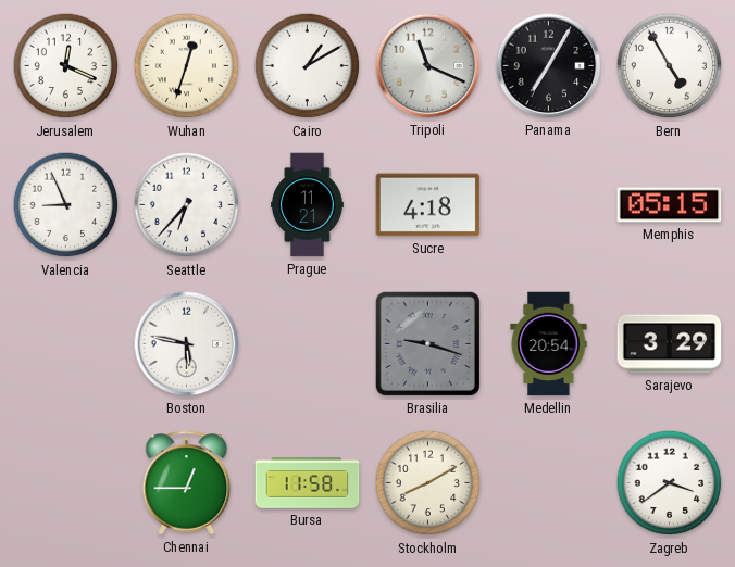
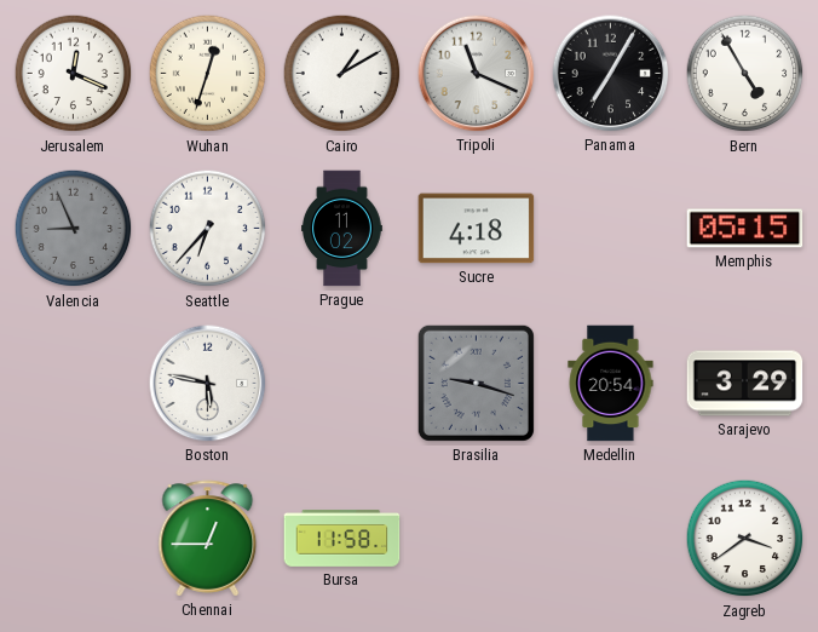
Valencia dial: white -> grey (74, 229)
Prague: 11:21 -> 11:02 (342, 229)
Stockholm: 8:10 -> none (428, 483)
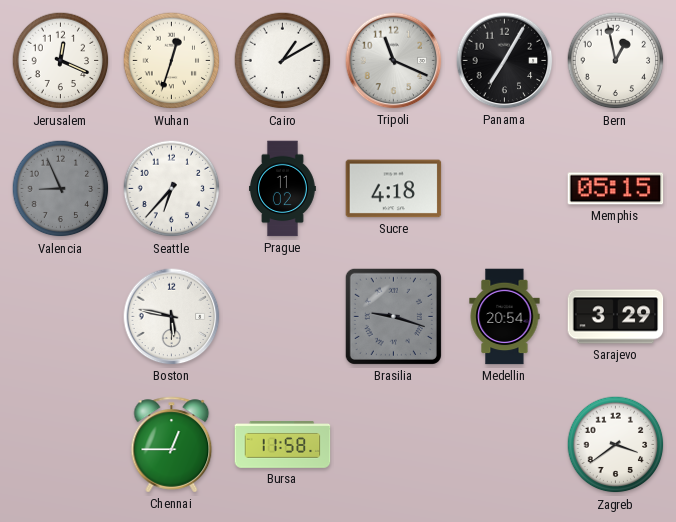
Bern: 4:55 -> 12:58 (616, 61)
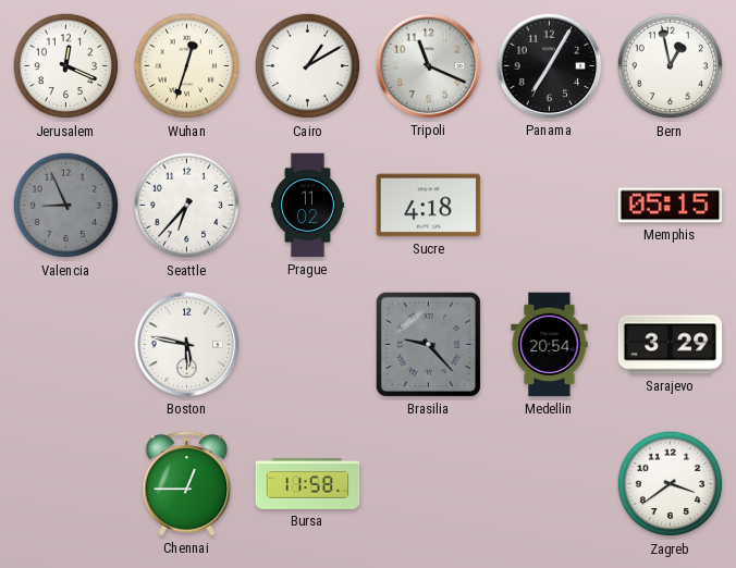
Brasilia: 9:18 -> 9:23 (428, 344)
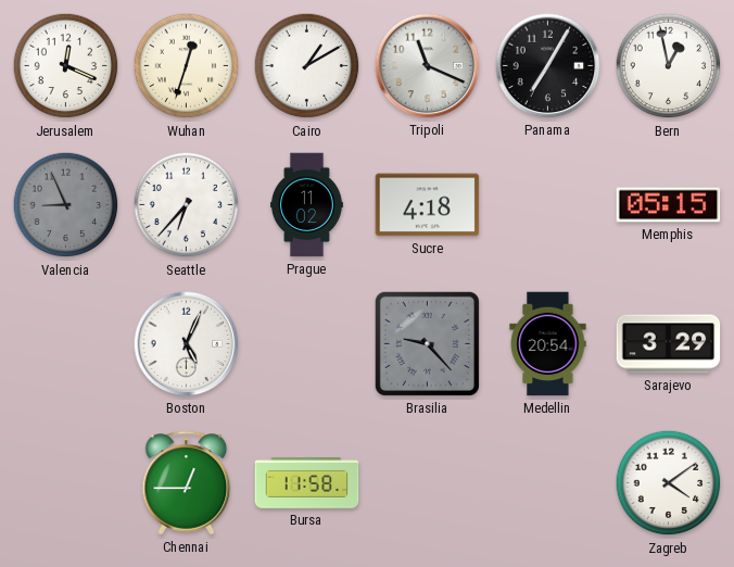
Boston: 5:47 -> 5:04 (187, 344)
Zagreb: 3:39 -> 4:09 (669, 483)
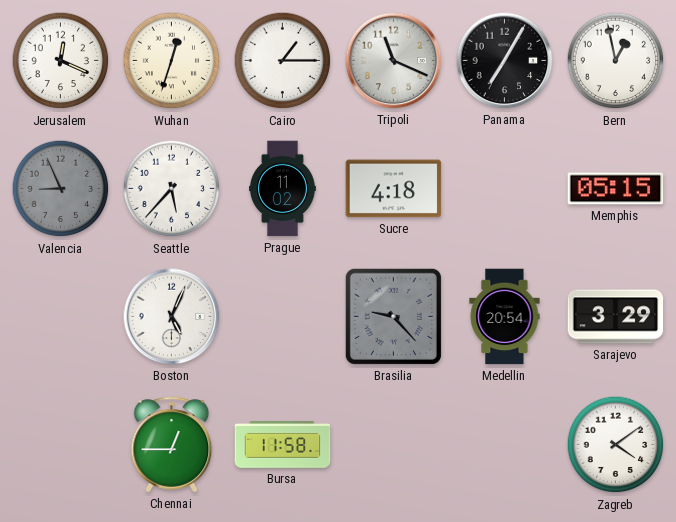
Cairo: 1:10 -> 1:15 (283, 61)
Seattle: 6:37 -> 5:37 (172, 189)
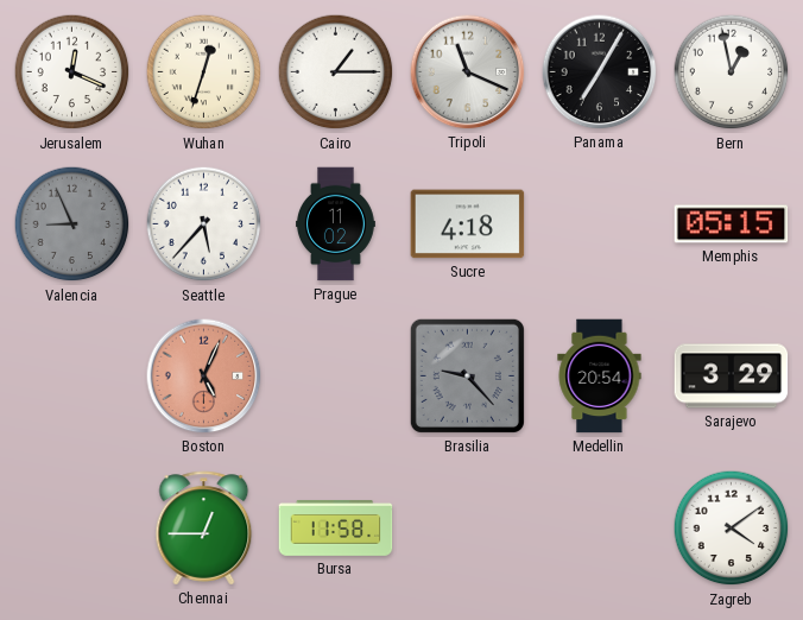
Boston dial: white -> salmon (204, 377)
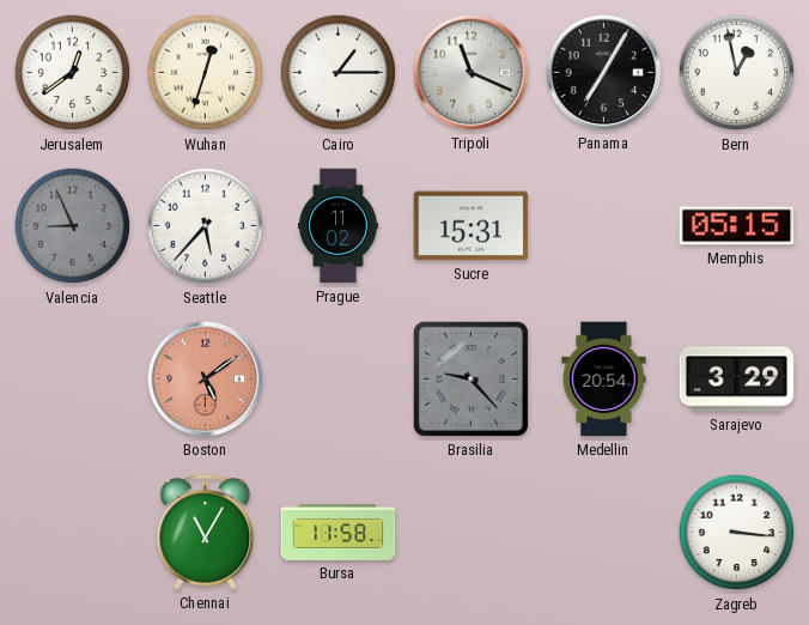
Jerusalem: 12:19 -> 12:39 (73, 73)
Sucre: 4:18 -> 15:31 (472, 226)
Boston: 5:04 -> 5:09 (206, 380)
Chennai: 12:45 -> 11:05 (206, 533)
Zagreb: 4:09 -> 3:16 (737, 533)
